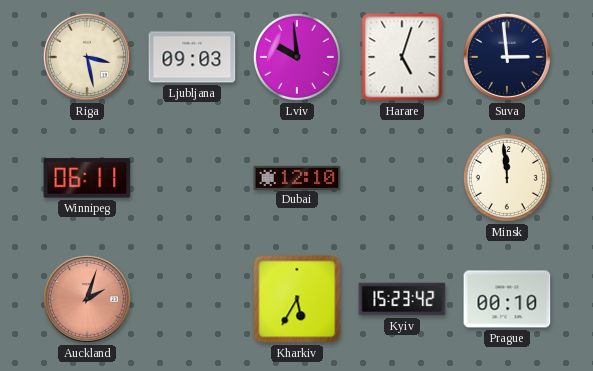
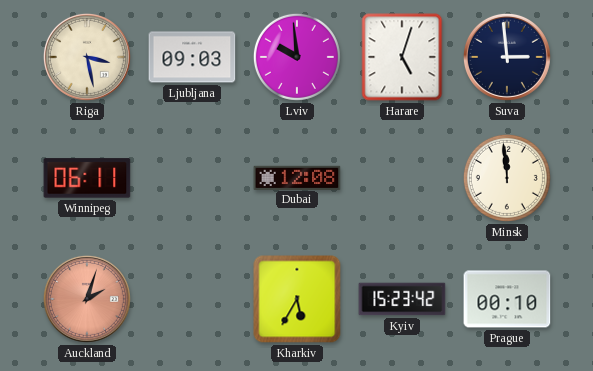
Dubai: 12:10 -> 12:08 (297, 177)
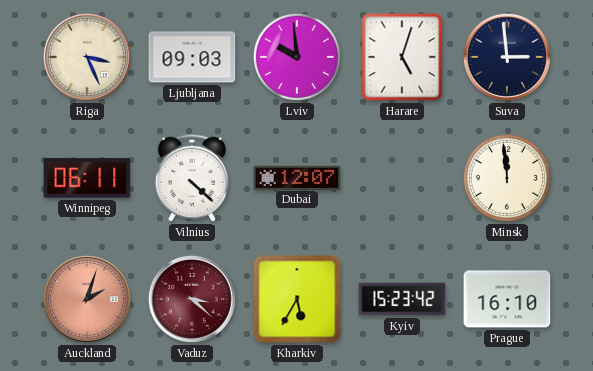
Riga: 3:28 -> 3:26 (87, 57)
Vilnius: none -> 4:22 (191, 178)
Dubai: 12:08 -> 12:07 (297, 177)
Vaduz: none -> 3:22 (192, 299)
Prague: 00:10 -> 16:10 (507, 299)
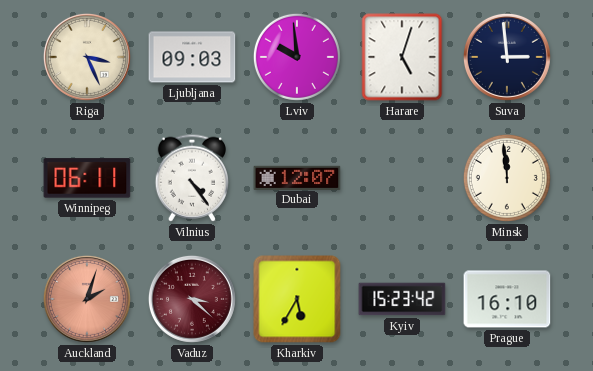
Vilnius: 4:22 -> 4:24 (191, 178)
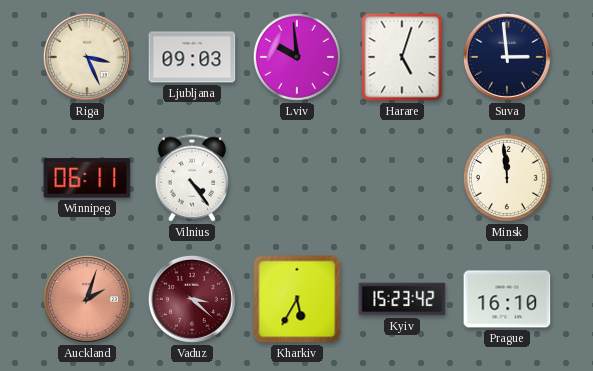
Dubai: 12:07 -> none (297, 177)
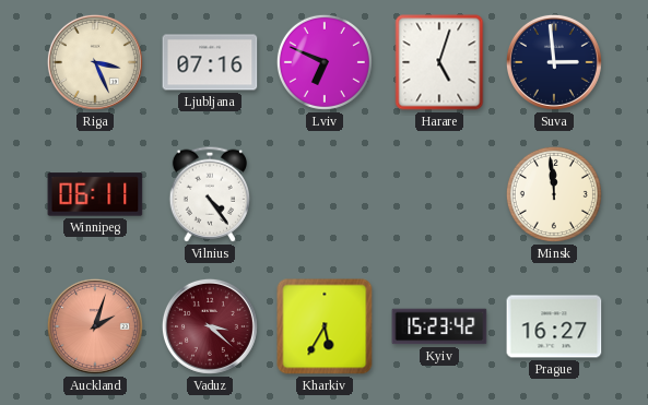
Ljubljana: 09:03 -> 07:16 (210, 62)
Lviv: 9:59 -> 6:49 (325, 62)
Prague: 16:10 -> 16:27 (554, 326)
